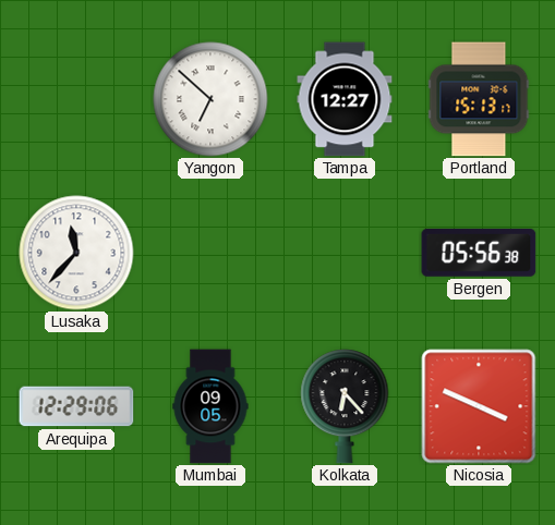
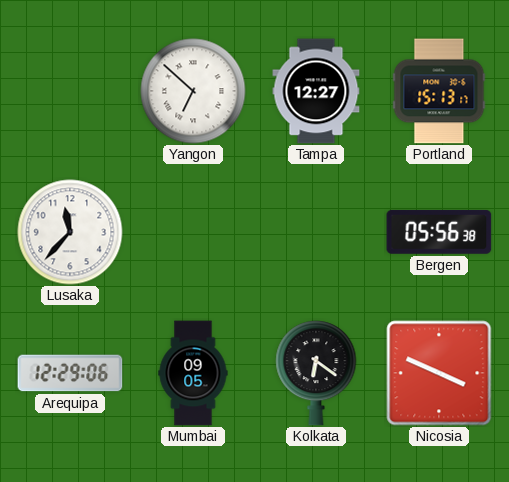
Kolkata: 6:23 -> 6:21 (316, 373)
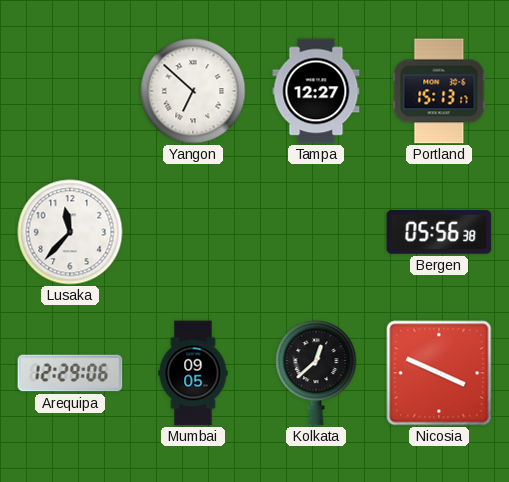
Kolkata: 6:21 -> 12:38 (316, 373)
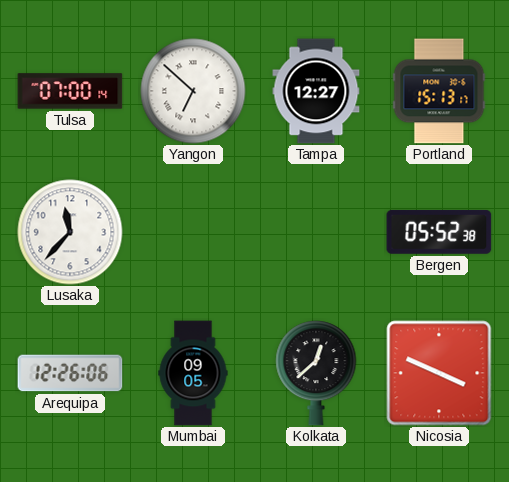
Tulsa: none -> 07:00 (70, 91)
Bergen: 05:56 -> 05:52 (439, 232)
Arequipa: 12:29 -> 12:26 (70, 373)
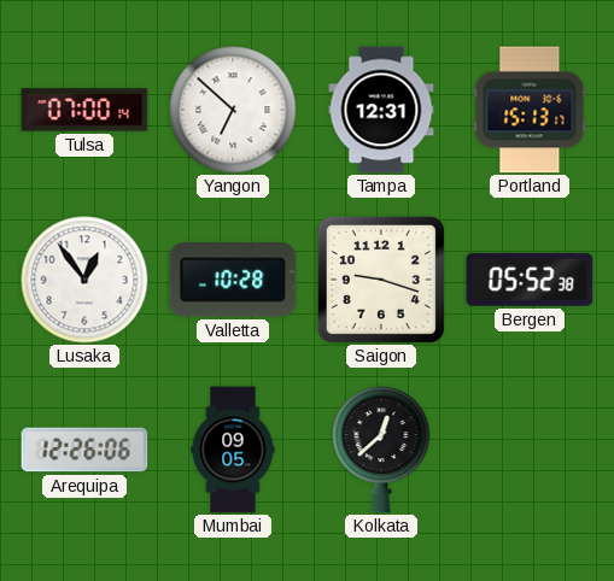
Tampa: 12:27 -> 12:31 (381, 110)
Lusaka: 11:37 -> 12:54 (84, 280)
Valletta: none -> 10:28 (233, 280)
Saigon: none -> 9:18 (381, 280)
Nicosia: 3:49 -> none (439, 373)
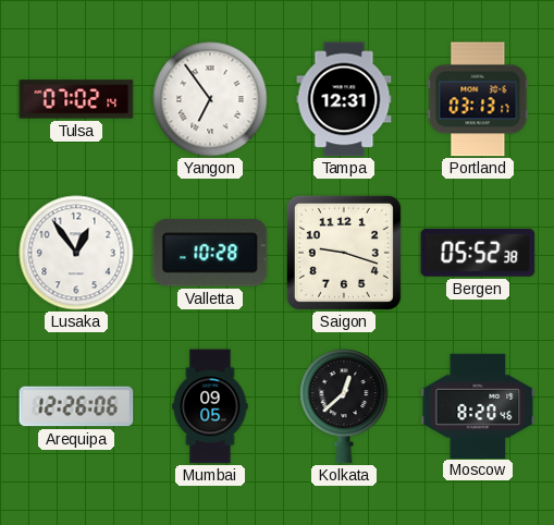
Tulsa: 07:00 -> 07:02 (76, 99)
Yangon: 6:52 -> 6:54 (210, 99)
Portland: 15:13 -> 03:13 (478, 99)
Moscow: none -> 8:20 (478, 405)
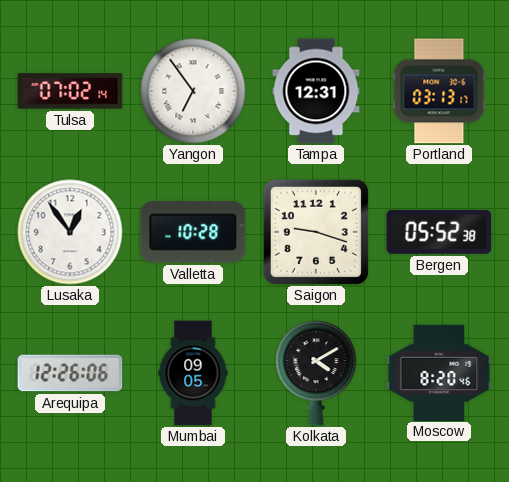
Kolkata: 12:38 -> 4:10 (316, 373)
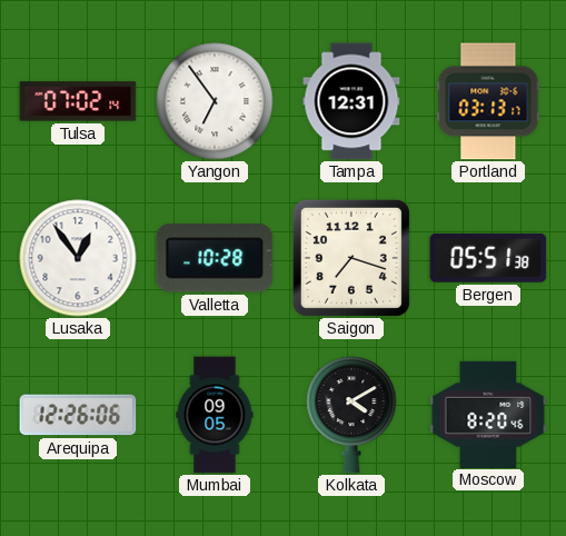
Saigon: 9:18 -> 7:18 (351, 258)
Bergen: 05:52 -> 05:51 (488, 258)
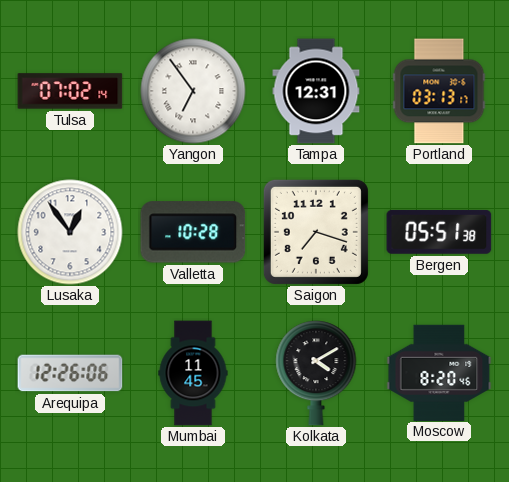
Mumbai: 09:05 -> 11:45 (193, 373)
